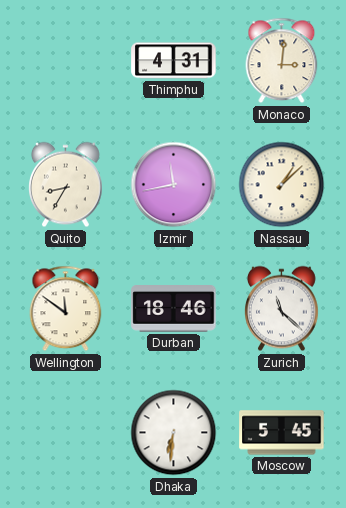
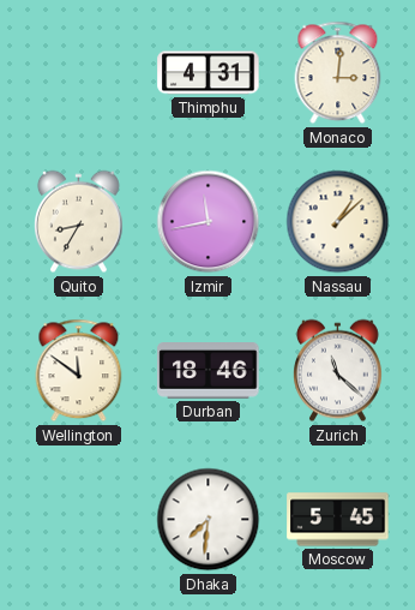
Dhaka: 6:31 -> 7:31 (209, 520)
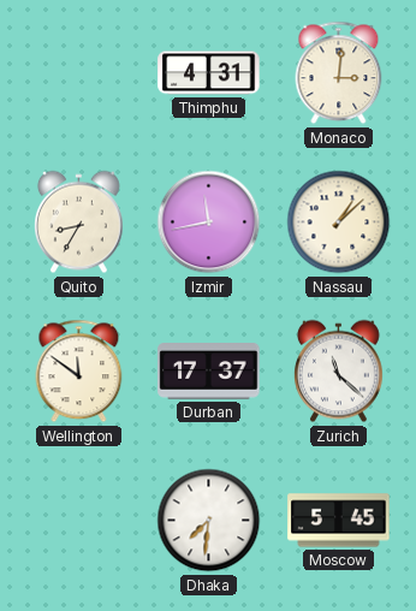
Durban: 18:46 -> 17:37 (209, 372)
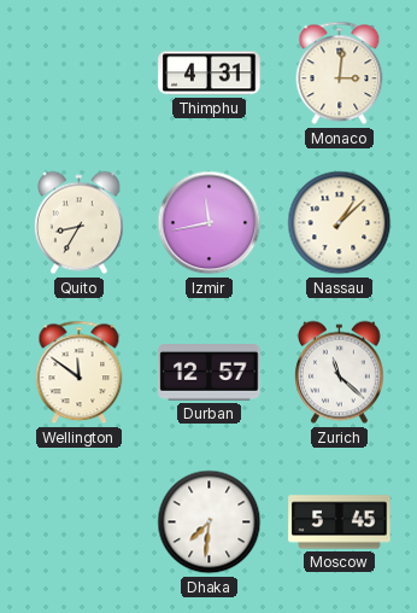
Durban: 17:37 -> 12:57 (210, 373)
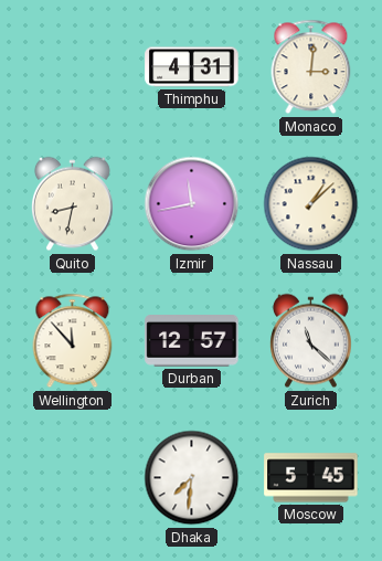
Quito: 8:35 -> 8:32 (73, 204)
Wellington: 11:51 -> 11:53 (73, 341)
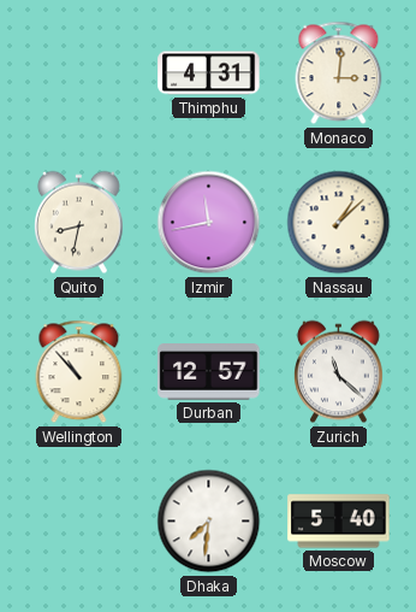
Wellington: 11:53 -> 10:53 (79, 372)
Moscow: 5:45 -> 5:40 (339, 522)
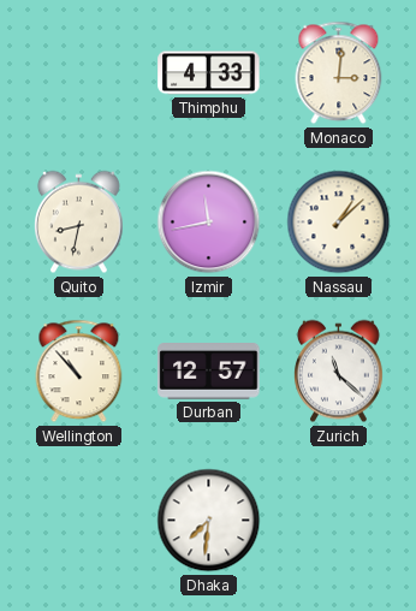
Thimphu: 4:31 -> 4:33 (209, 73)
Moscow: 5:40 -> none (339, 522)
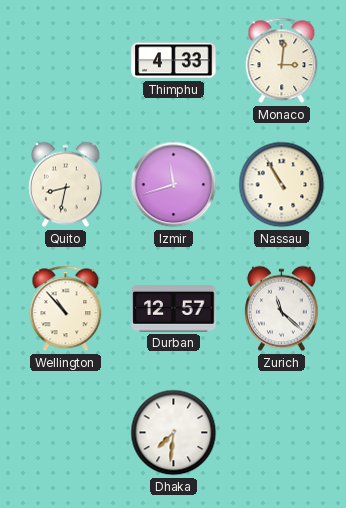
Izmir: 11:43 -> 11:42 (174, 185)
Nassau: 1:08 -> 10:55 (282, 185)
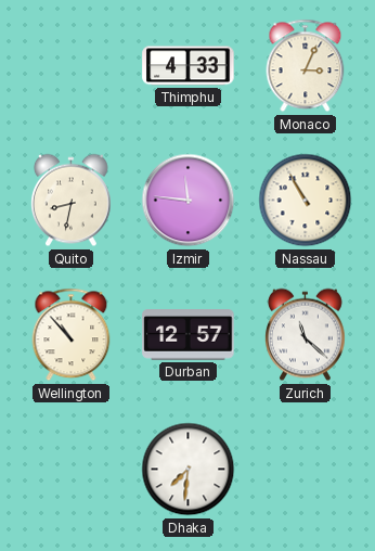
Monaco: 3:01 -> 3:04 (306, 66)
Izmir: 11:42 -> 11:46 (189, 201)
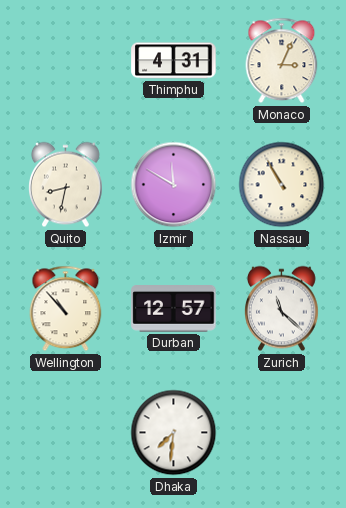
Thimphu: 4:33 -> 4:31 (174, 61)
Izmir: 11:46 -> 11:50 (174, 185)
